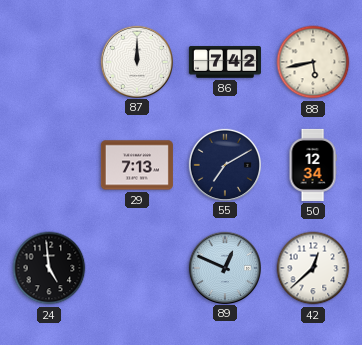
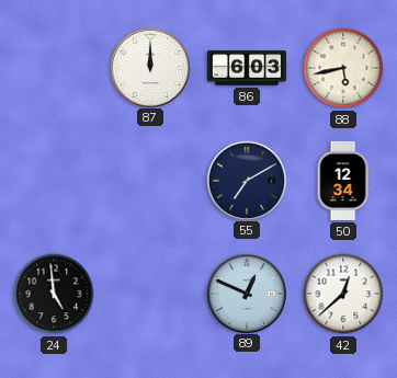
86: 7:42 -> 6:03 (247, 68)
29: 7:13 -> none (137, 165)
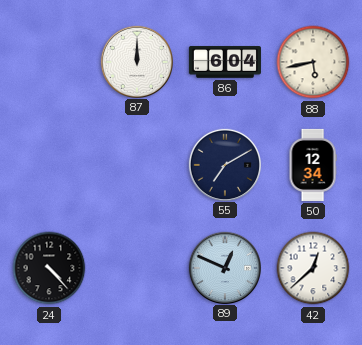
86: 6:03 -> 6:04 (225, 62)
24: 4:59 -> 4:23 (49, 268)
